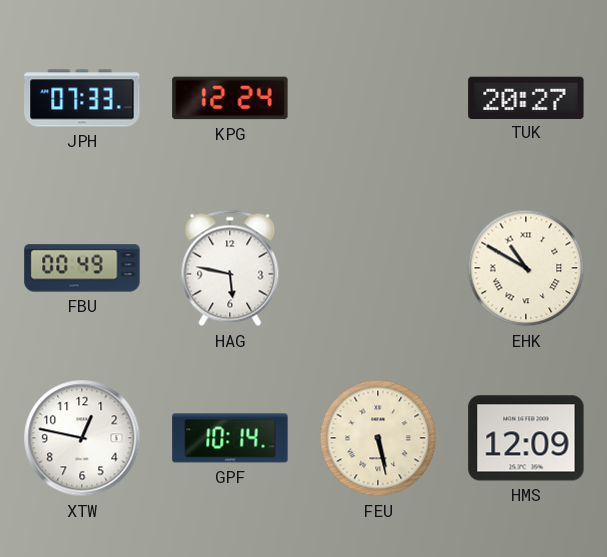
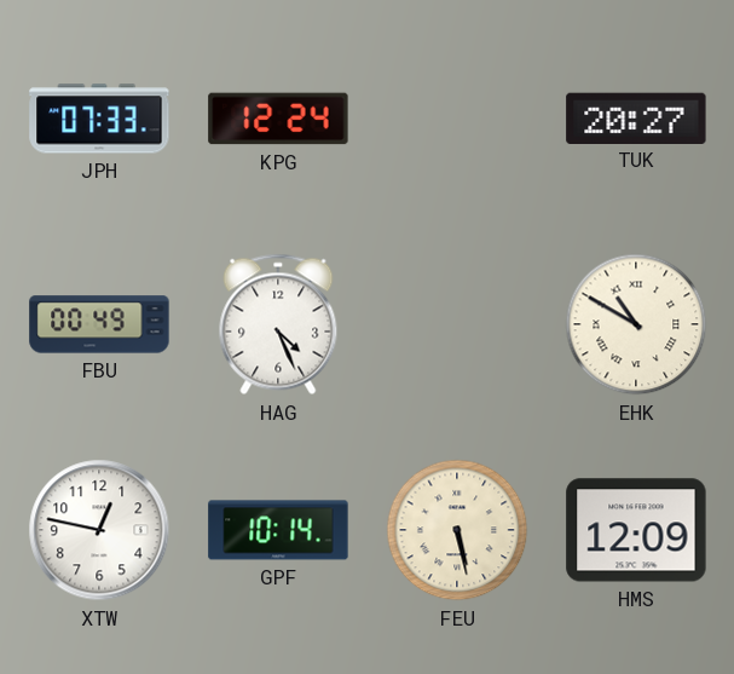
HAG: 5:47 -> 4:26 (278, 324)
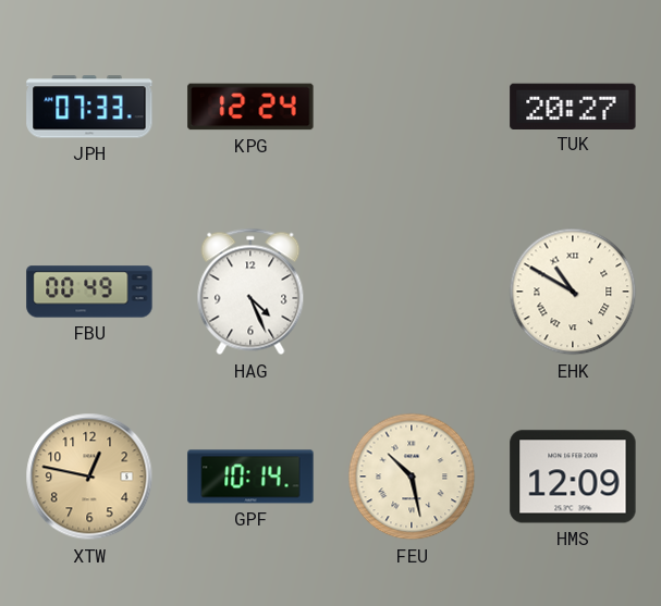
XTW dial: white -> champagne (89, 477)
FEU: 5:28 -> 10:28 (412, 477)
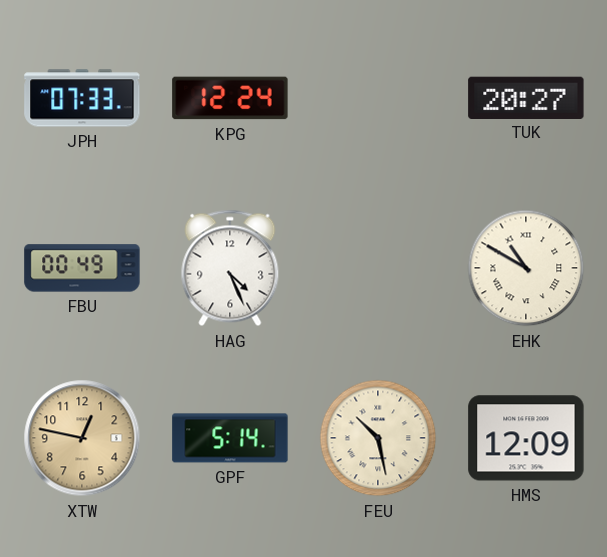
GPF: 10:14 -> 5:14 (230, 438)
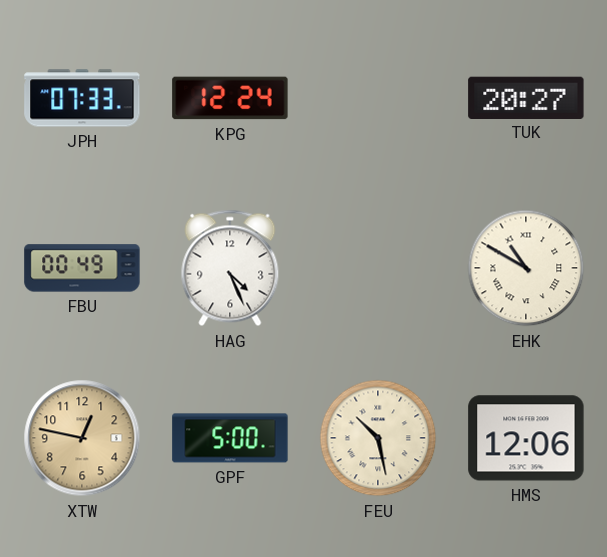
GPF: 5:14 -> 5:00 (230, 438)
HMS: 12:09 -> 12:06 (526, 438)
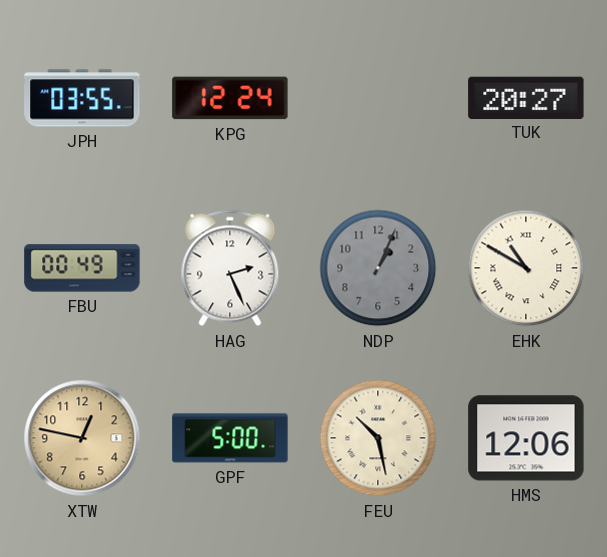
JPH: 07:33 -> 03:55 (82, 98)
HAG: 4:26 -> 2:26 (230, 268)
NDP: none -> 1:04 (378, 268)
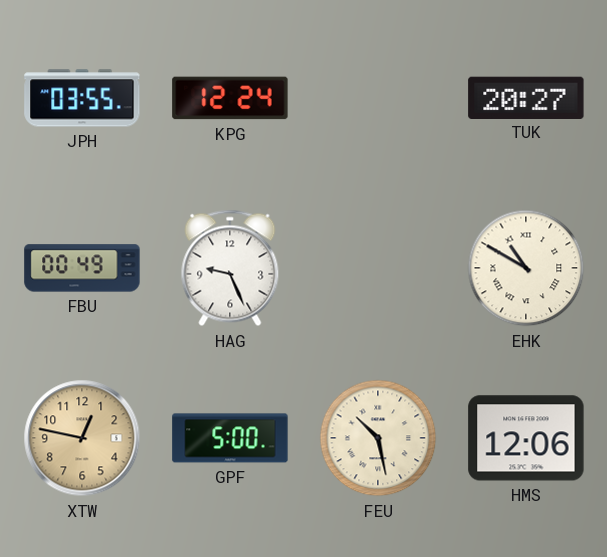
HAG: 2:26 -> 9:26 (230, 268)
NDP: 1:04 -> none (378, 268)
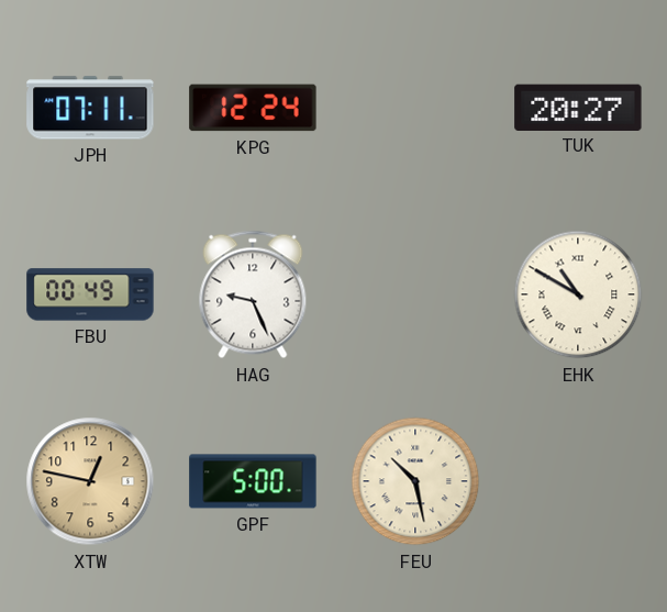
JPH: 03:55 -> 07:11 (90, 108)
HMS: 12:06 -> none (526, 438)
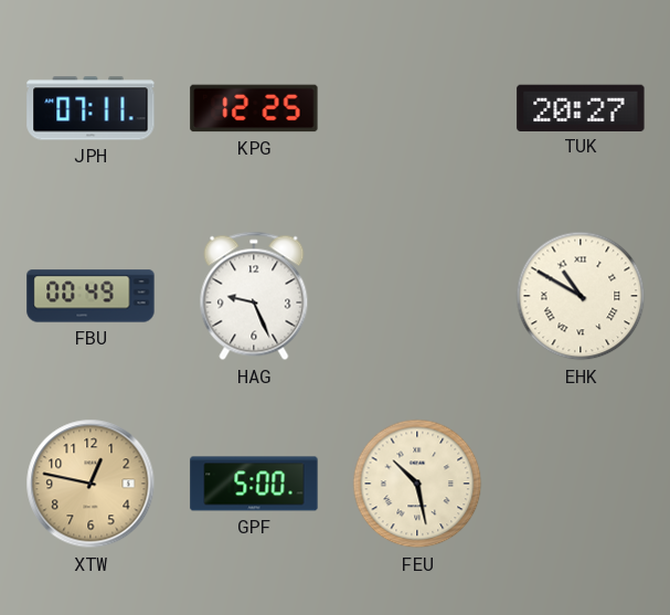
KPG: 12:24 -> 12:25 (254, 108)
